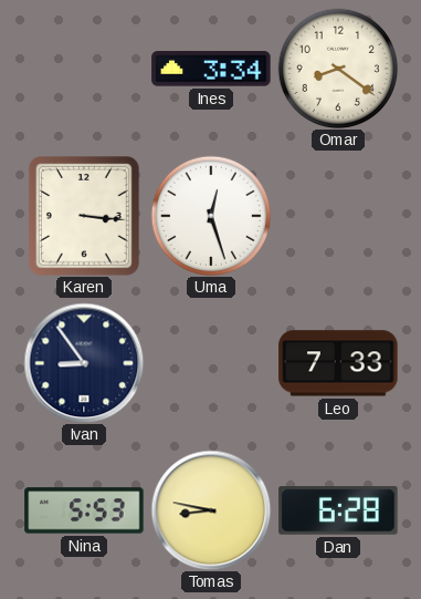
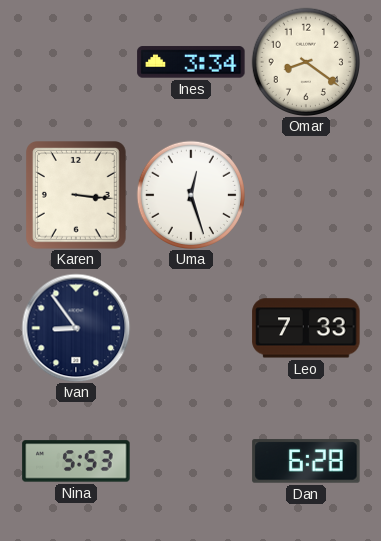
Tomas: 8:47 -> none (211, 510)
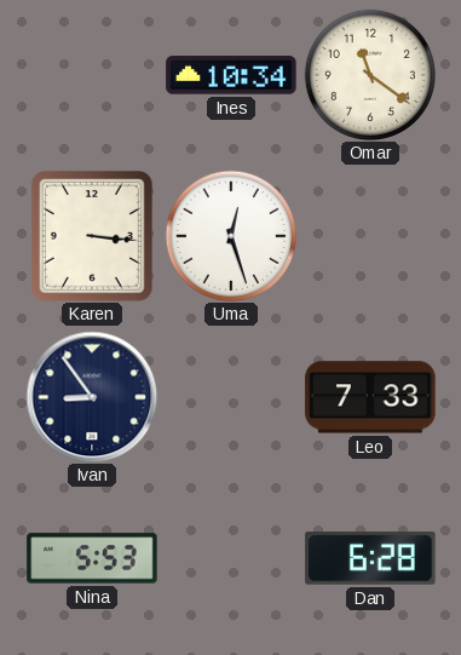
Ines: 3:34 -> 10:34 (231, 75)
Omar: 8:21 -> 11:21 (369, 74)
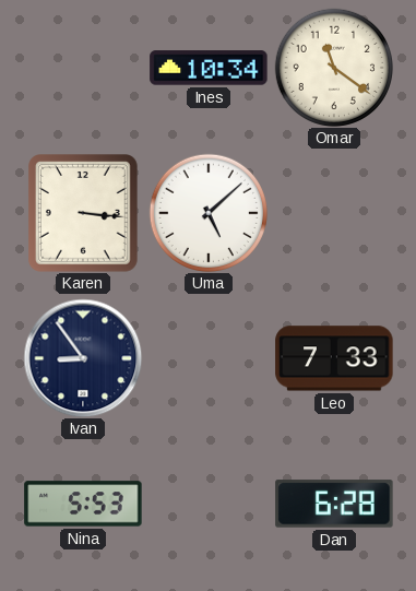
Uma: 12:27 -> 5:08 (207, 212)
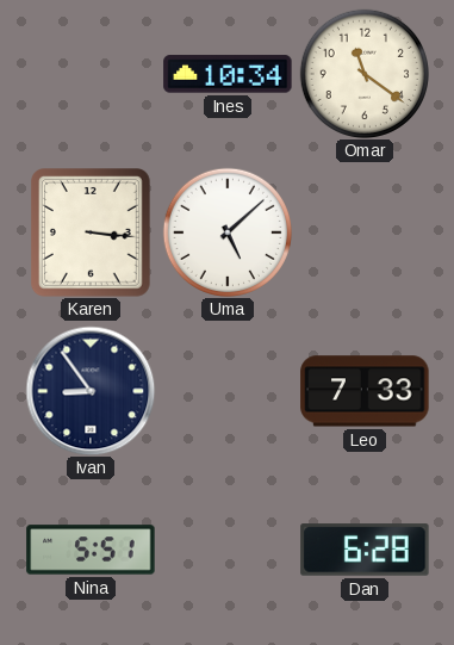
Nina: 5:53 -> 5:51 (91, 550)
